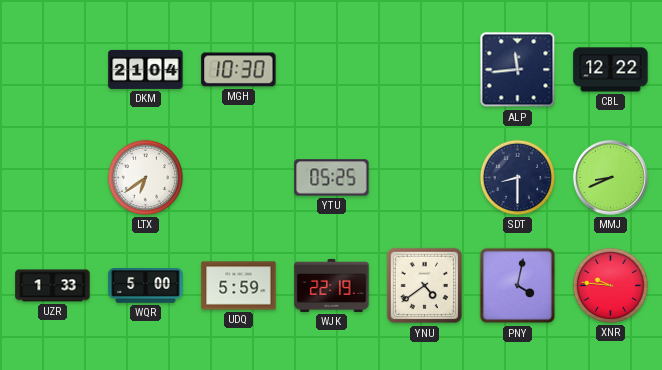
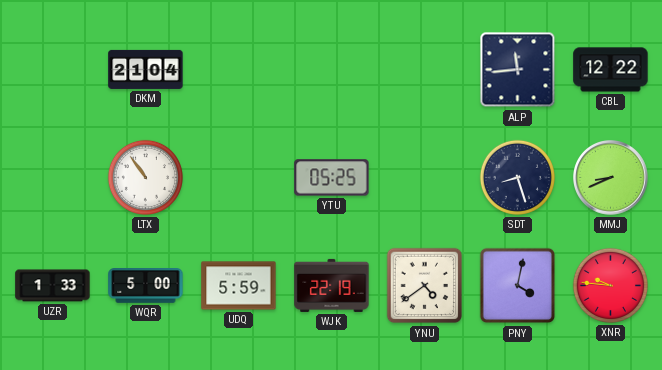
MGH: 10:30 -> none (239, 70)
LTX: 6:39 -> 10:54 (145, 177)
SDT: 8:30 -> 8:27 (517, 177)
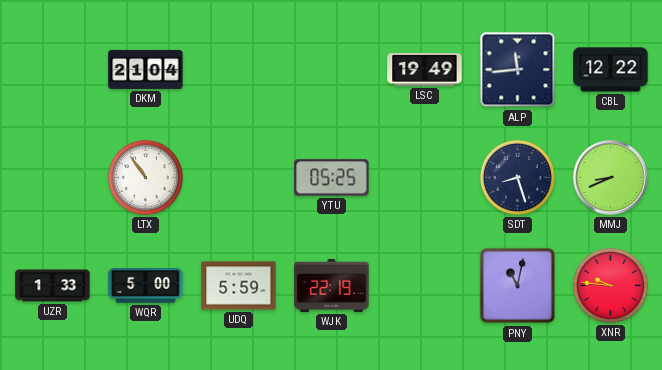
LSC: none -> 19:49 (425, 70)
YNU: 4:39 -> none (425, 286)
PNY: 4:02 -> 11:02 (518, 286)
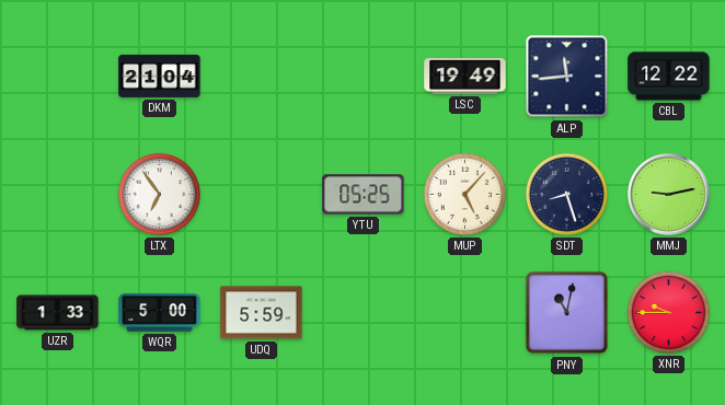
LTX: 10:54 -> 6:54 (159, 194)
MUP: none -> 5:07 (464, 194)
MMJ: 8:41 -> 9:13 (669, 195)
WJK: 22:19 -> none (332, 285)
XNR: 9:46 -> 9:45 (668, 312)
